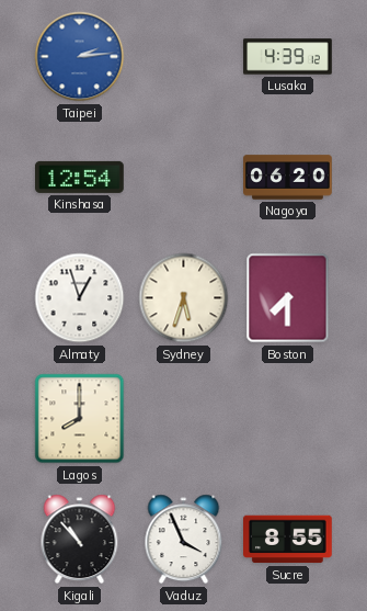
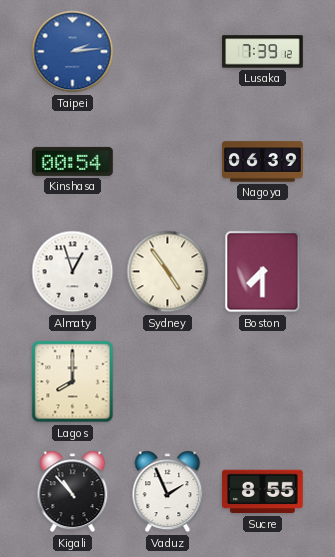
Lusaka: 4:39 -> 7:39 (263, 52)
Kinshasa: 12:54 -> 00:54 (73, 161)
Nagoya: 06:20 -> 06:39 (263, 162)
Sydney: 5:33 -> 4:54 (168, 272)
Vaduz: 3:56 -> 1:56 (168, 492)
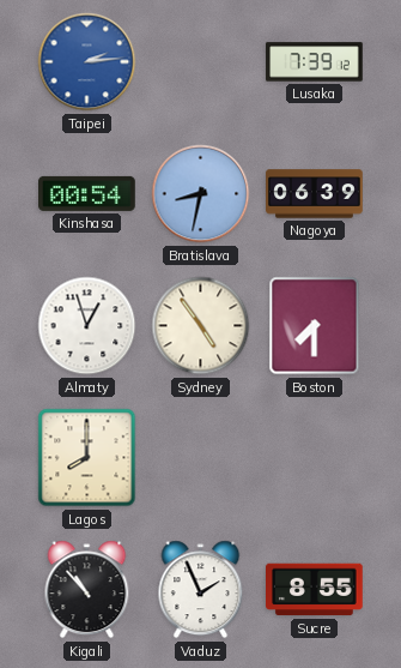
Bratislava: none -> 8:32 (201, 194)
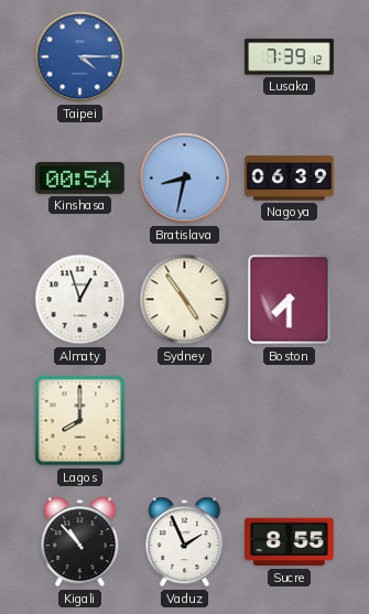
Taipei: 2:14 -> 4:15 (80, 57)
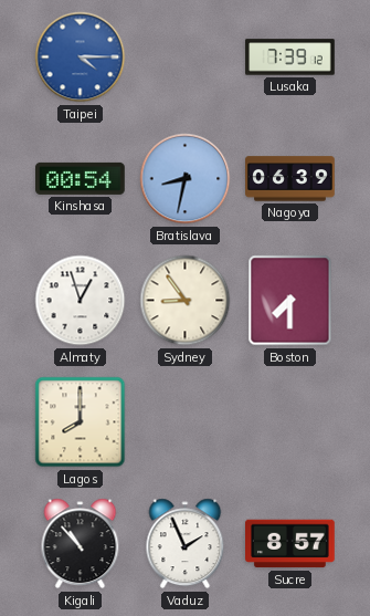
Sydney: 4:54 -> 8:54 (186, 301)
Sucre: 8:55 -> 8:57 (290, 544)
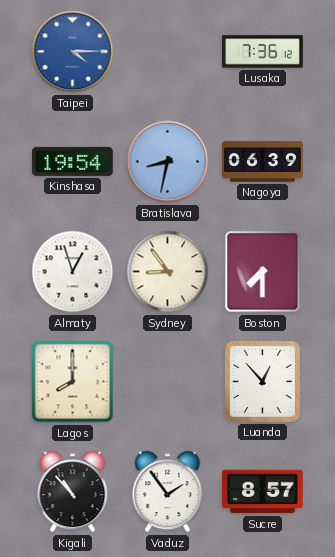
Lusaka: 7:39 -> 7:36 (263, 52)
Kinshasa: 00:54 -> 19:54 (73, 161)
Luanda: none -> 12:53 (262, 381)
Vaduz: 1:56 -> 1:54 (168, 492)
